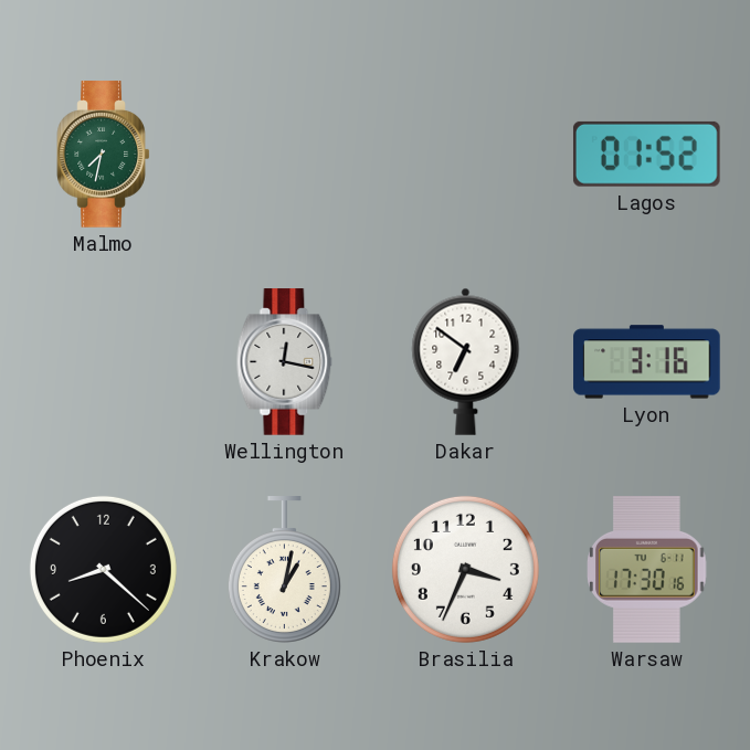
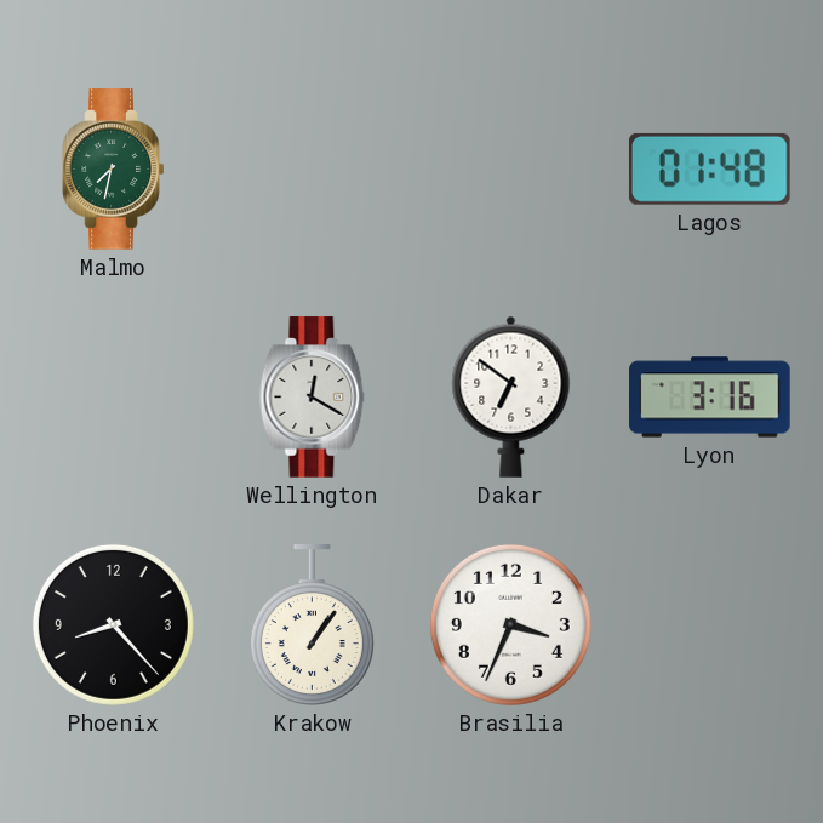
Lagos: 01:52 -> 01:48 (709, 168)
Wellington: 12:17 -> 12:20 (313, 398)
Phoenix: 8:22 -> 8:23 (113, 624)
Krakow: 1:02 -> 1:06 (312, 625)
Warsaw: 17:30 -> none (647, 570)
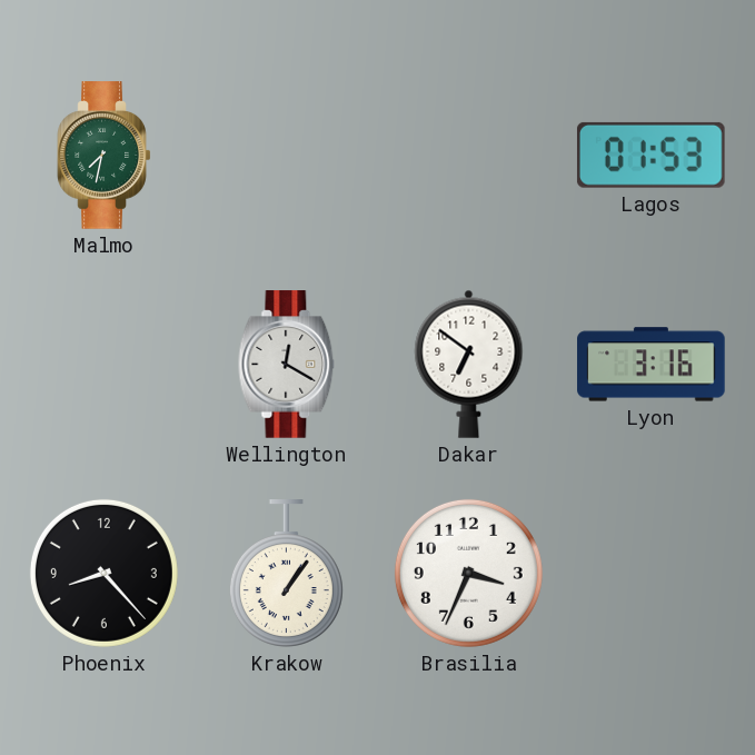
Lagos: 01:48 -> 01:53 (650, 155)
